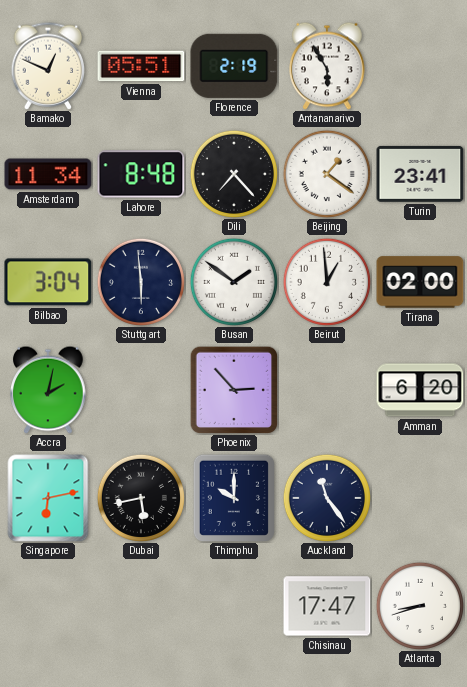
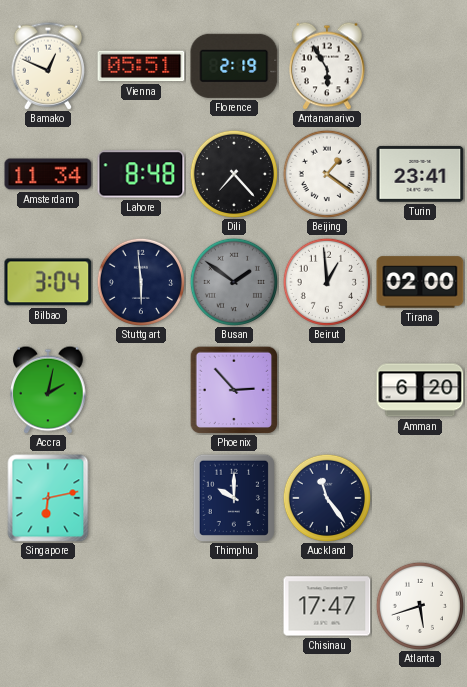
Busan dial: white -> grey (234, 282)
Dubai: 5:43 -> none (141, 498)
Atlanta: 8:42 -> 5:42 (420, 606)
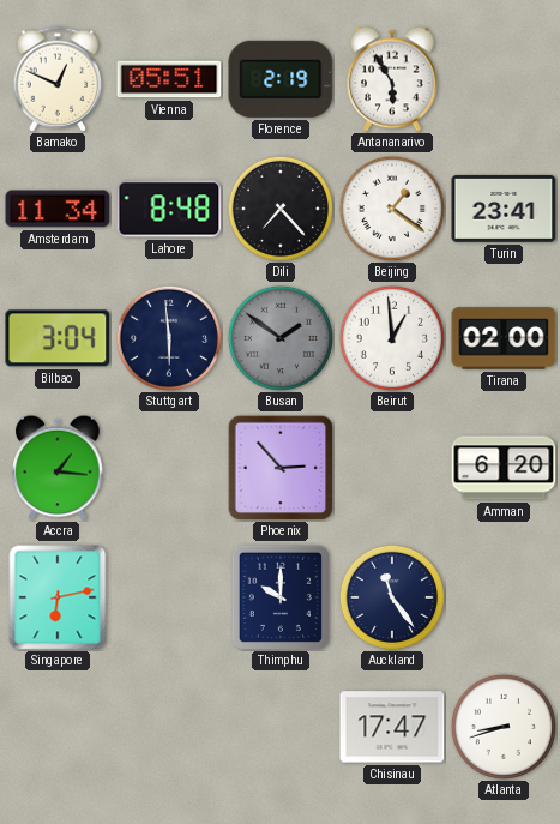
Accra: 2:02 -> 1:16 (58, 468)
Atlanta: 5:42 -> 8:42 (504, 727)
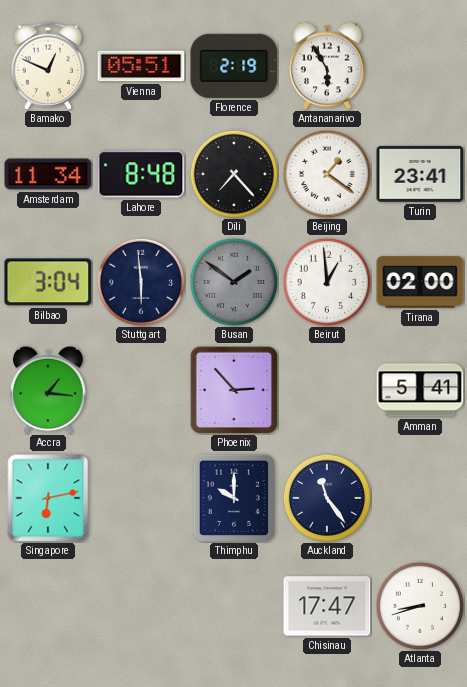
Amman: 6:20 -> 5:41 (420, 390)
